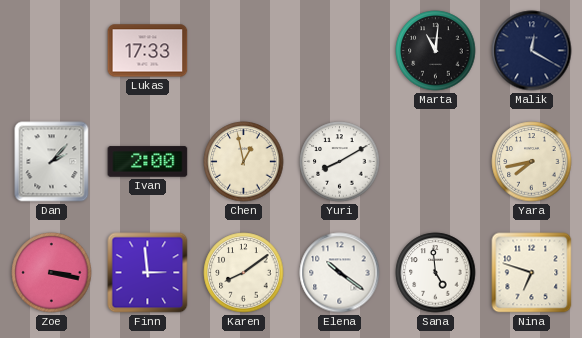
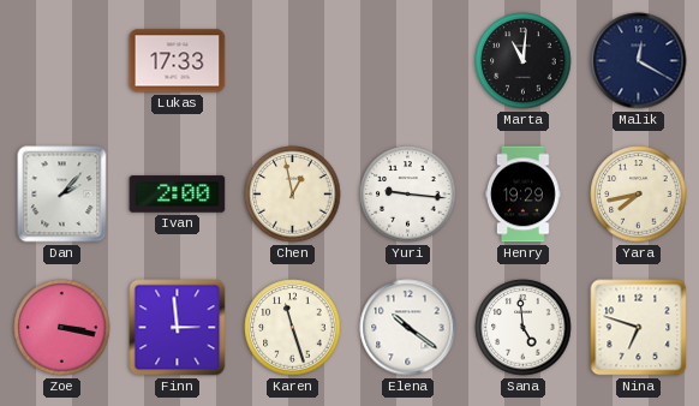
Yuri: 8:10 -> 9:16 (408, 195)
Henry: none -> 19:29 (524, 195)
Karen: 8:09 -> 11:27 (293, 328)
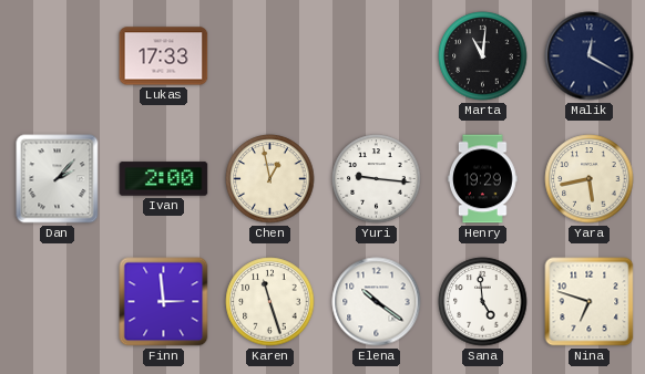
Yara: 7:43 -> 5:43 (590, 179)
Zoe: 3:17 -> none (62, 328)
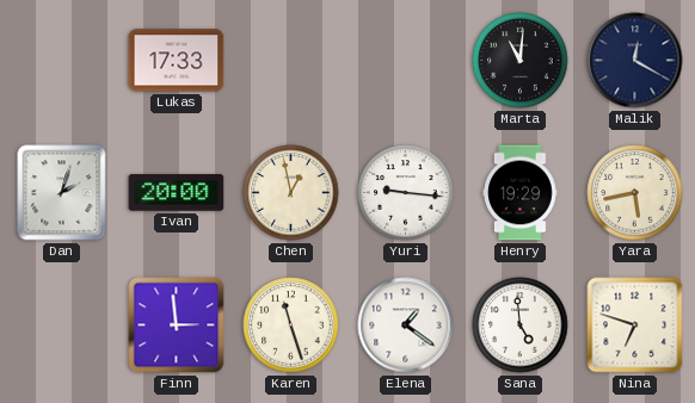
Dan: 2:07 -> 2:03 (62, 193)
Ivan: 2:00 -> 20:00 (177, 193)
Elena: 10:21 -> 1:21 (406, 325)
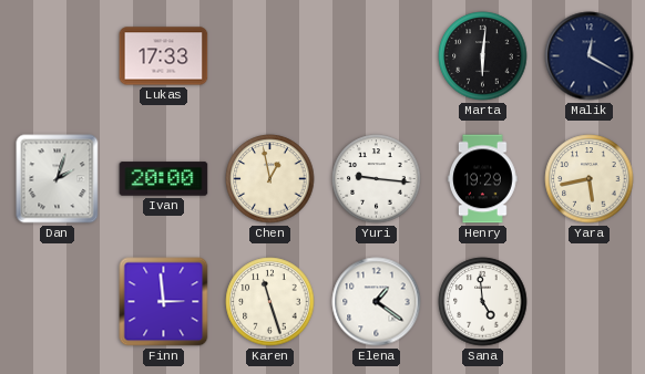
Marta: 11:01 -> 6:01 (483, 56)
Nina: 6:48 -> none (635, 325)
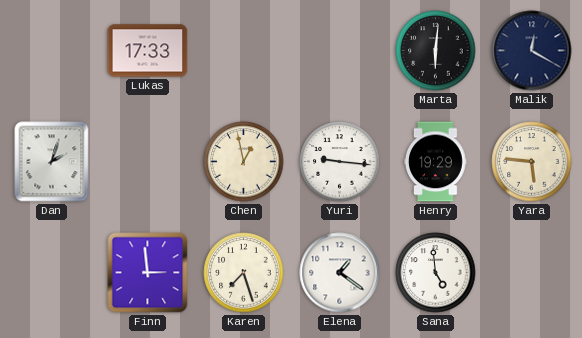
Ivan: 20:00 -> none (164, 179)
Yara: 5:43 -> 5:46 (532, 162)
Karen: 11:27 -> 7:27 (244, 273)
